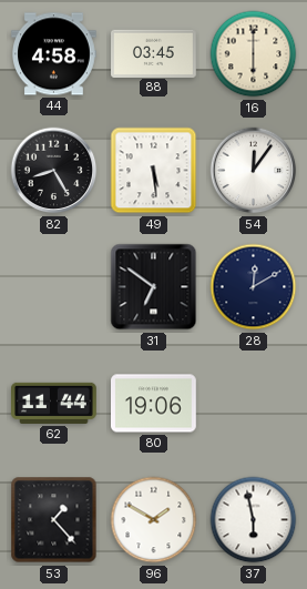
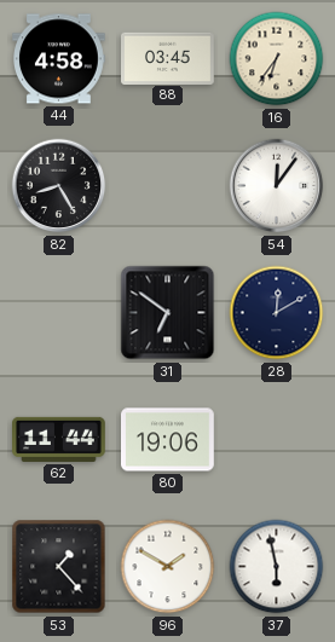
16: 6:00 -> 6:36 (277, 59)
49: 5:29 -> none (154, 171)
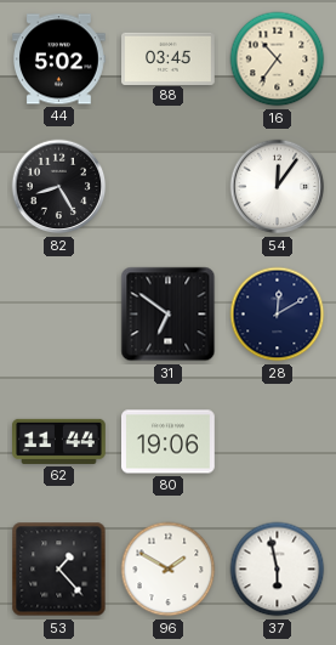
44: 4:58 -> 5:02 (59, 60)
16: 6:36 -> 10:36 (278, 60)
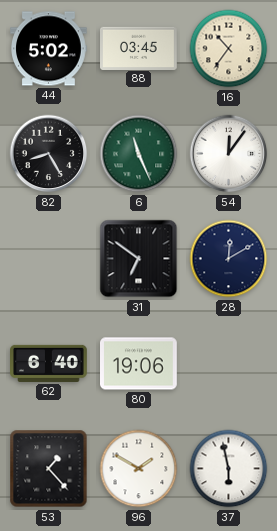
6: none -> 11:26 (139, 154)
62: 11:44 -> 6:40 (49, 363)
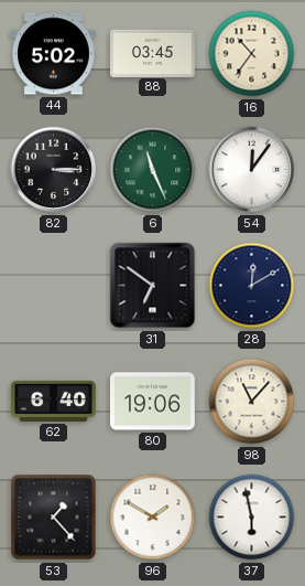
82: 8:25 -> 3:15 (54, 170)
98: none -> 11:07 (252, 402)
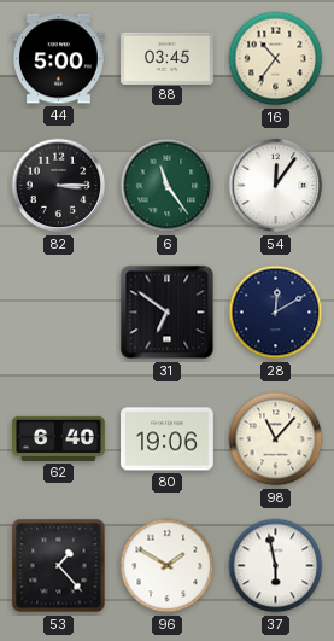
44: 5:02 -> 5:00 (59, 59)
6: 11:26 -> 11:24 (168, 186)
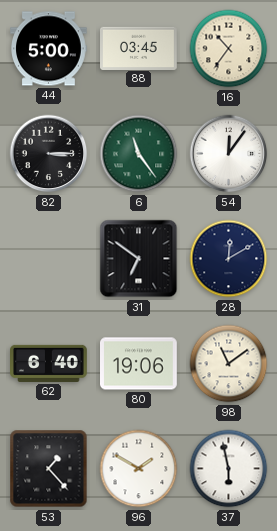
98: 11:07 -> 11:09 (229, 364)
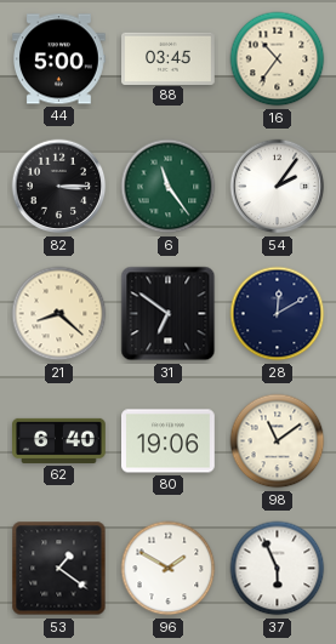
54: 12:06 -> 2:06 (278, 187)
21: none -> 8:22 (59, 314)
53: 1:23 -> 1:21 (59, 569)
37: 5:58 -> 5:56 (278, 569)
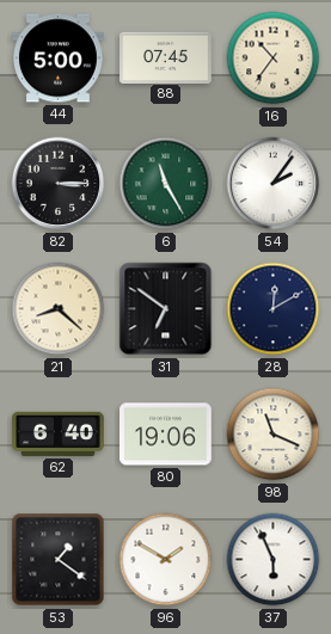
88: 03:45 -> 07:45 (166, 57)
6: 11:24 -> 11:25 (166, 184)
98: 11:09 -> 11:19 (274, 435)
